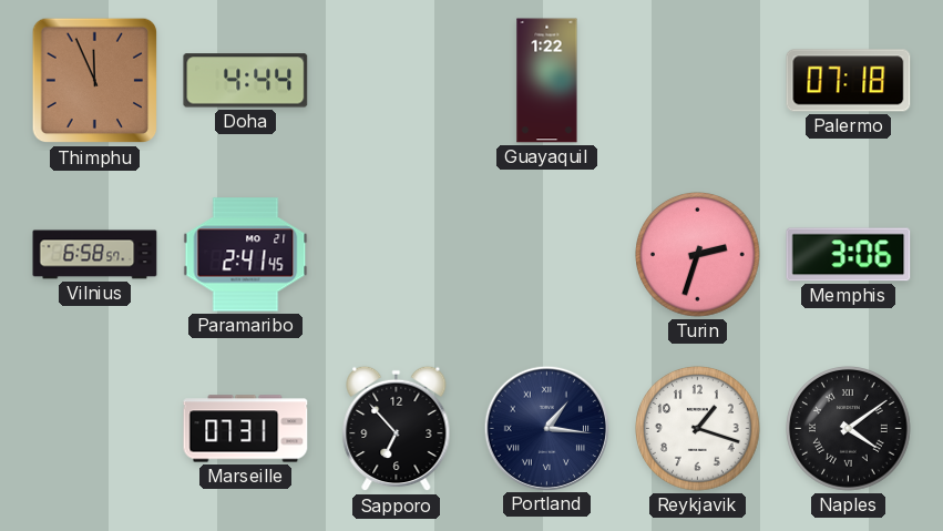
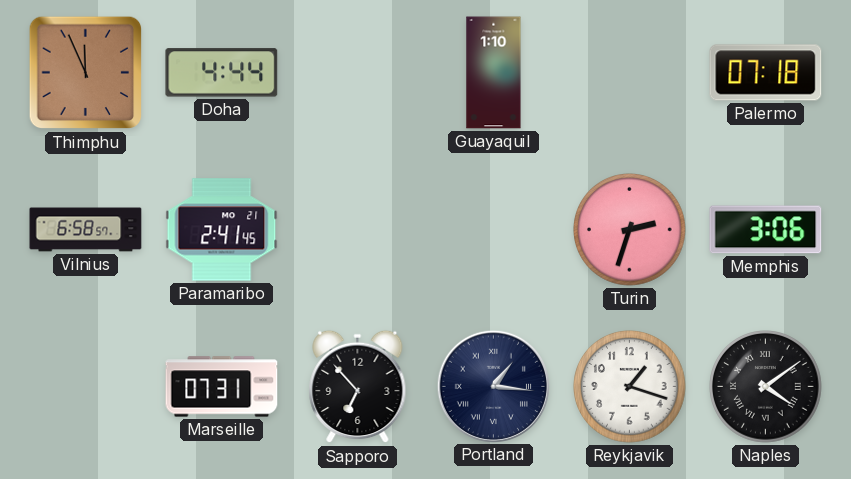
Guayaquil: 1:22 -> 1:10 (494, 73)
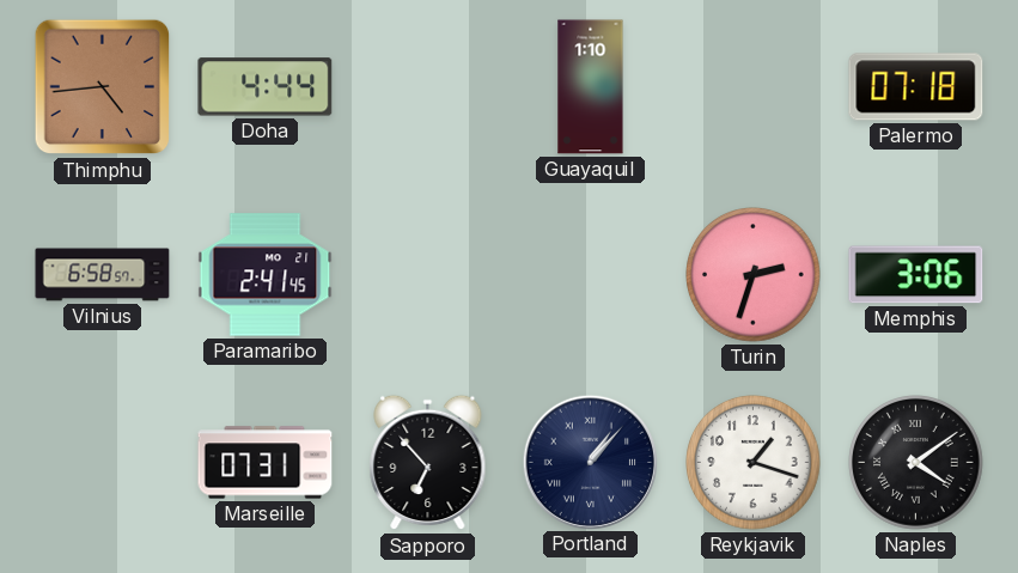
Thimphu: 11:56 -> 4:44 (103, 87)
Portland: 1:16 -> 1:07 (590, 462)
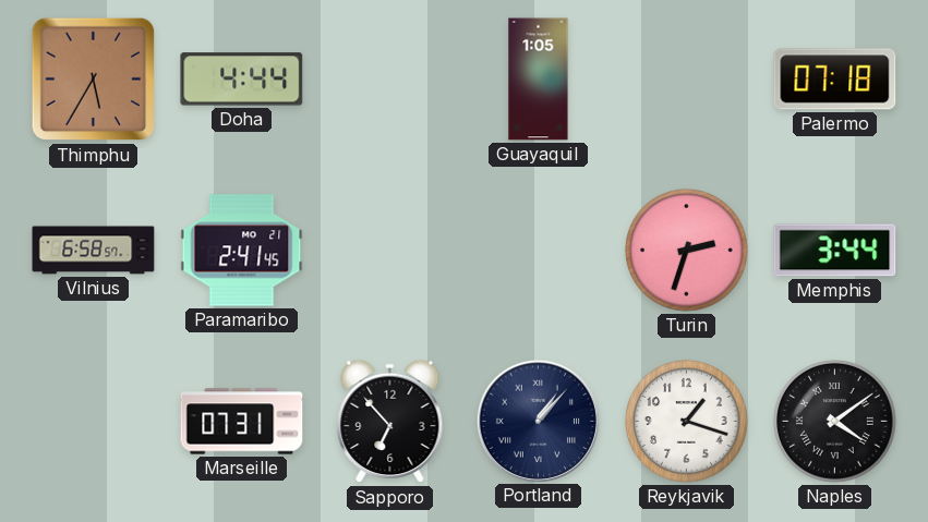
Thimphu: 4:44 -> 5:35 (94, 80)
Guayaquil: 1:10 -> 1:05 (539, 80)
Memphis: 3:06 -> 3:44 (835, 251)
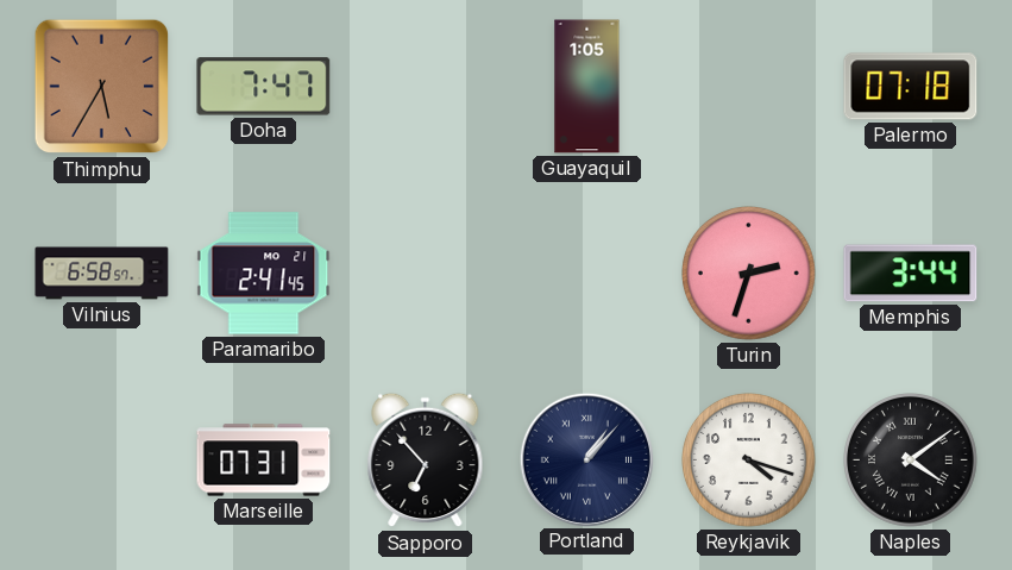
Doha: 4:44 -> 7:47 (264, 87)
Reykjavik: 1:18 -> 4:18 (749, 461)
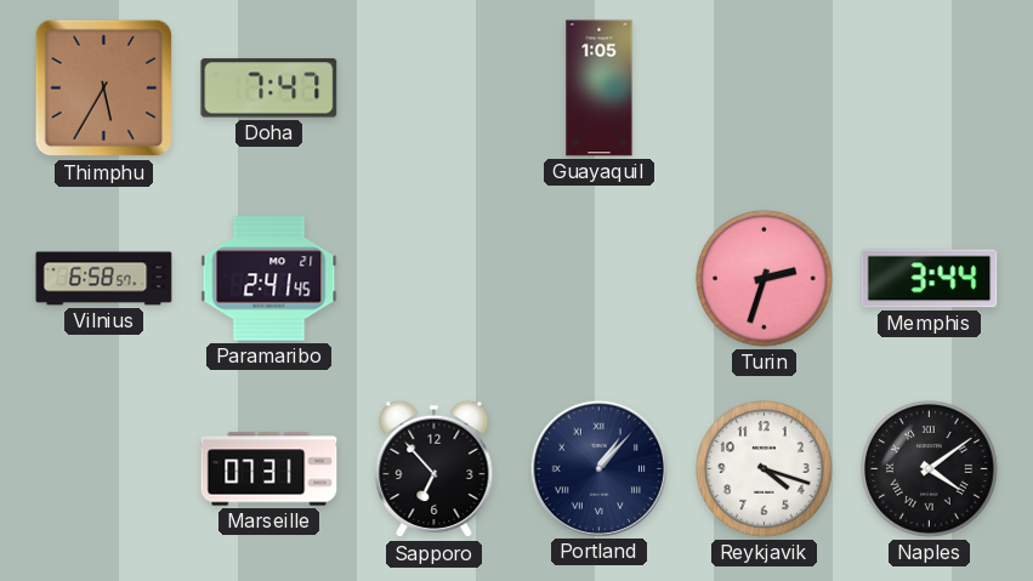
Palermo: 07:18 -> none (911, 87)
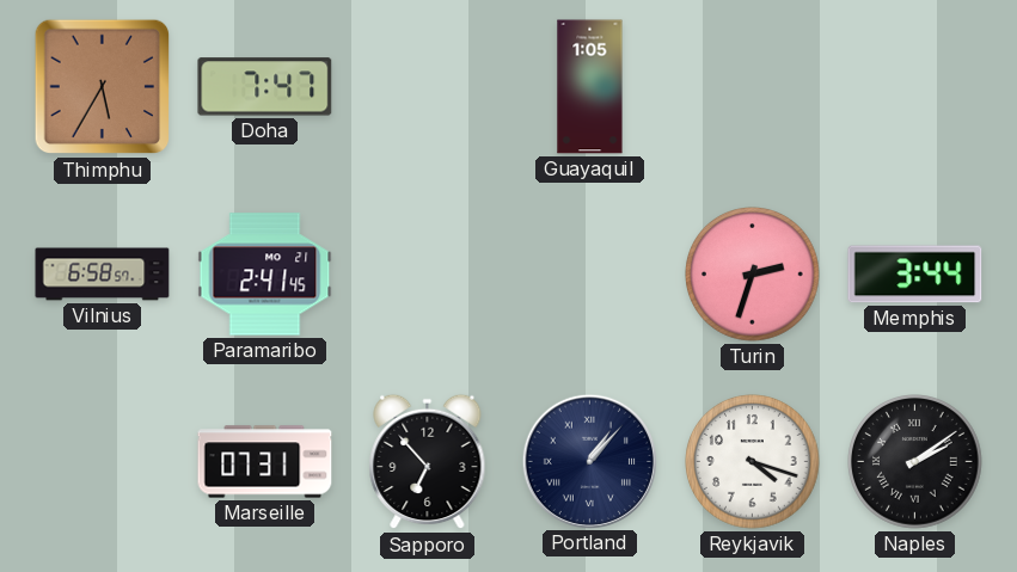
Naples: 4:09 -> 2:09 (915, 462)
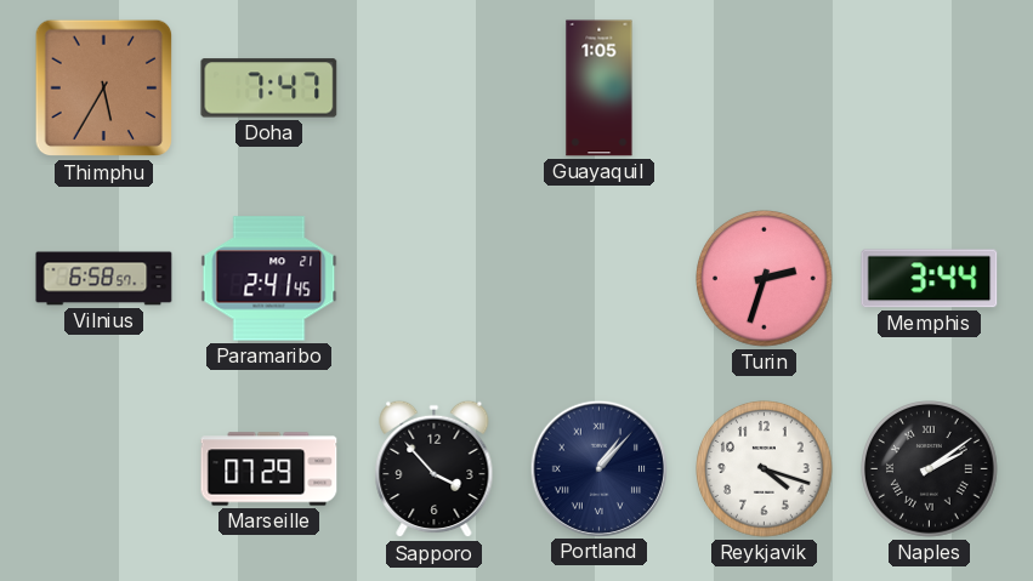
Marseille: 07:31 -> 07:29 (269, 469)
Sapporo: 6:53 -> 3:53 (435, 469)
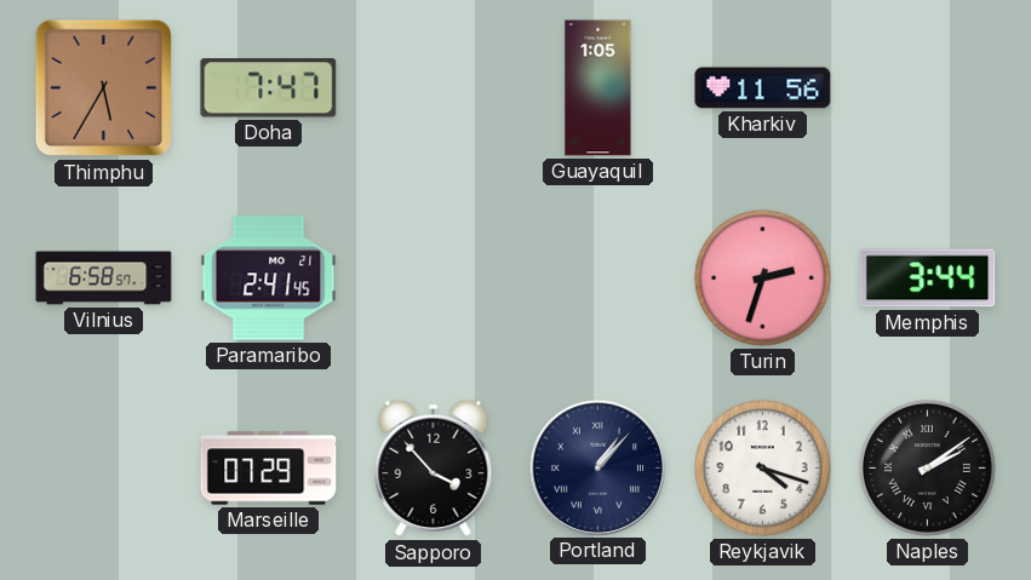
Kharkiv: none -> 11:56 (763, 88)
